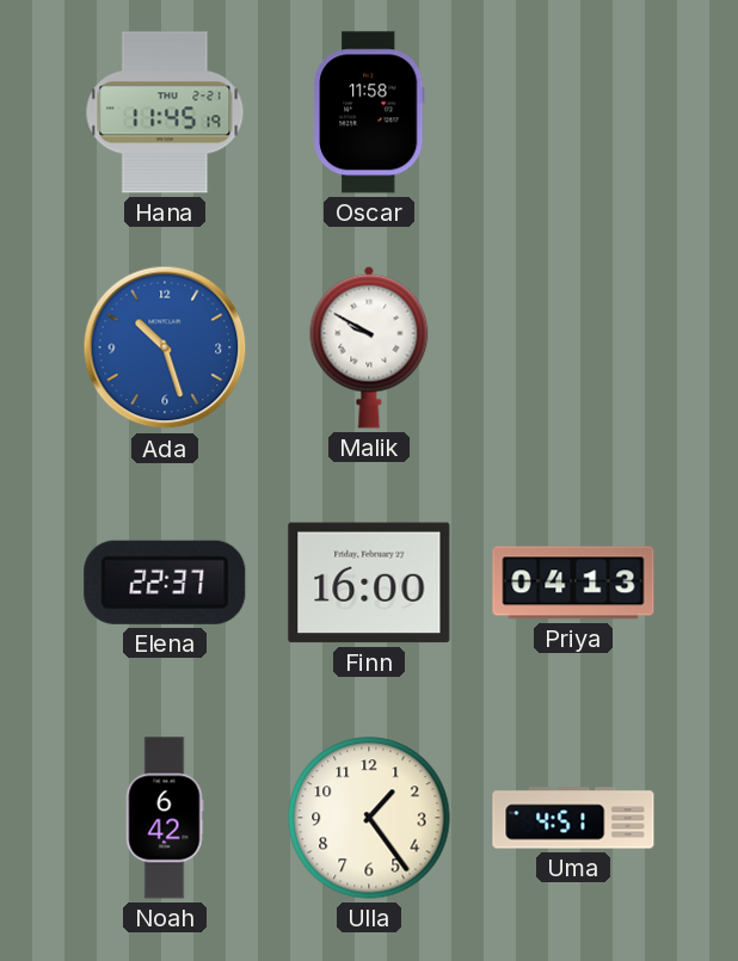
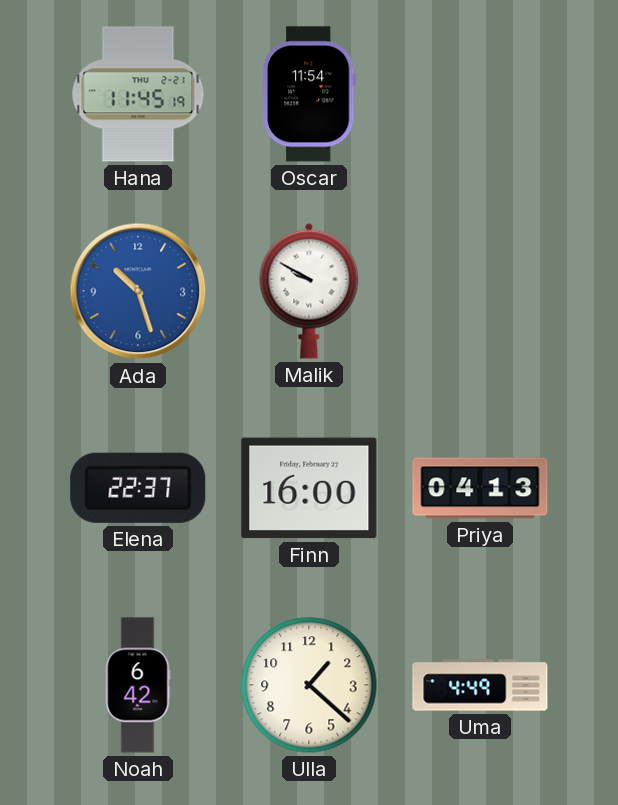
Oscar: 11:58 -> 11:54 (310, 94)
Ulla: 1:24 -> 1:22 (309, 685)
Uma: 4:51 -> 4:49 (480, 685)
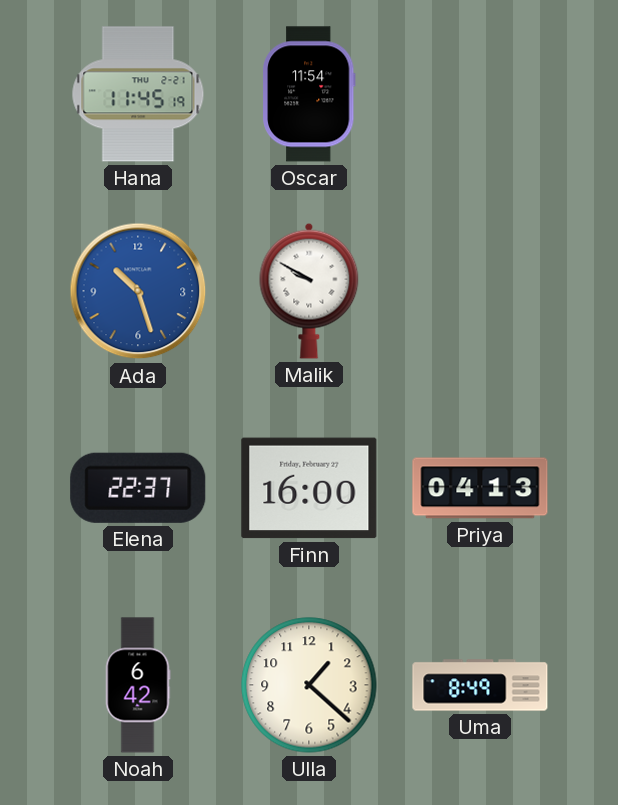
Uma: 4:49 -> 8:49 (480, 685)
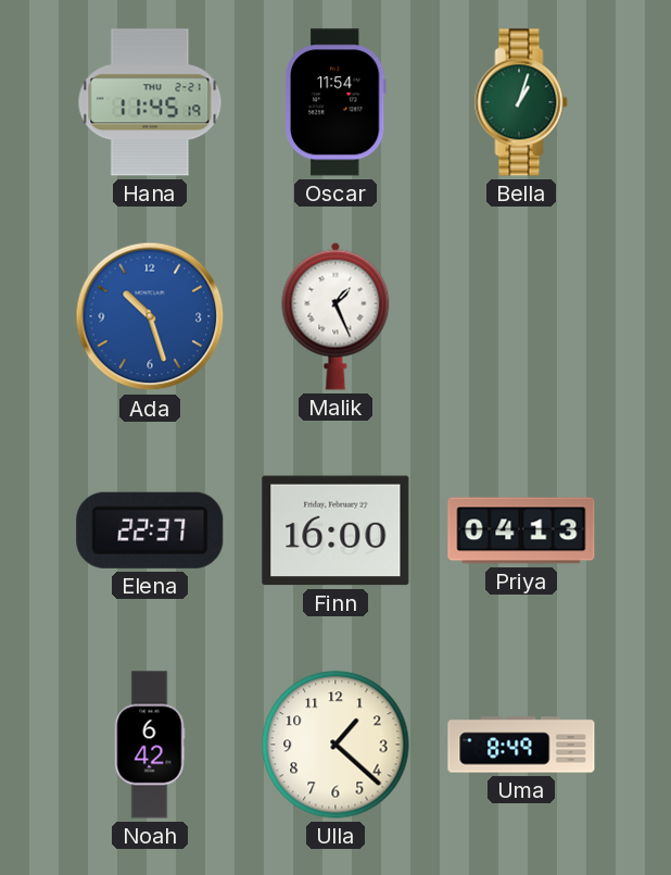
Bella: none -> 1:03 (521, 102)
Malik: 9:50 -> 1:26 (335, 316)
